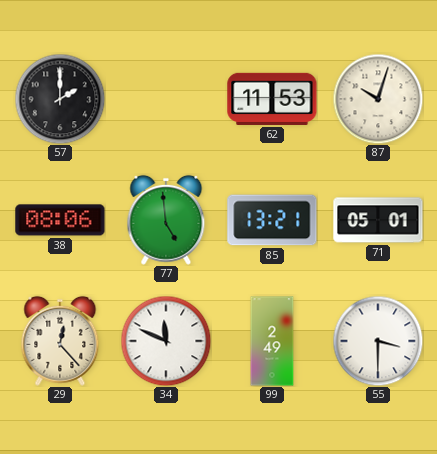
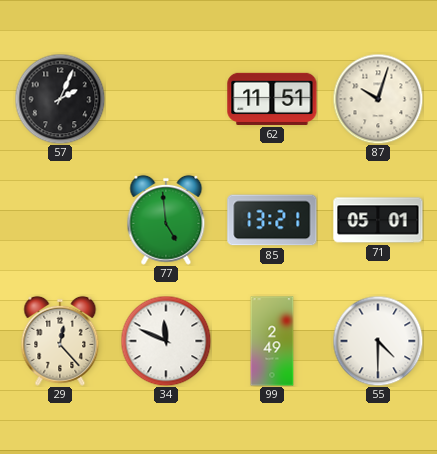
57: 2:00 -> 2:04 (60, 99)
62: 11:53 -> 11:51 (272, 99)
38: 08:06 -> none (60, 220)
55: 3:30 -> 4:30 (378, 341)
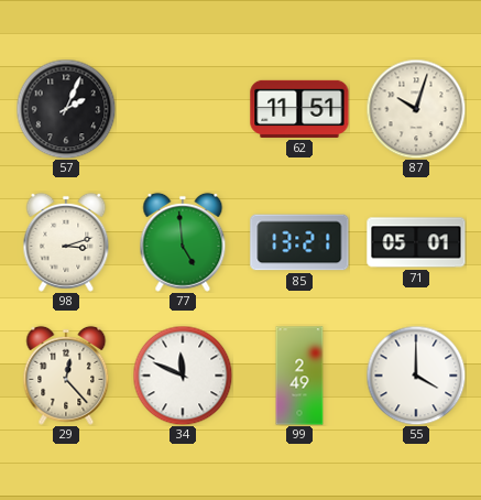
98: none -> 3:12 (66, 242)
55: 4:30 -> 4:00 (416, 376)
